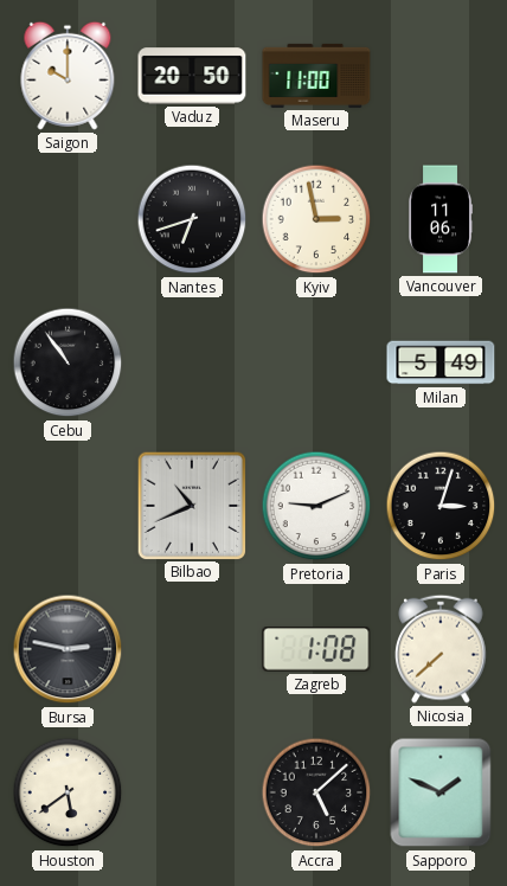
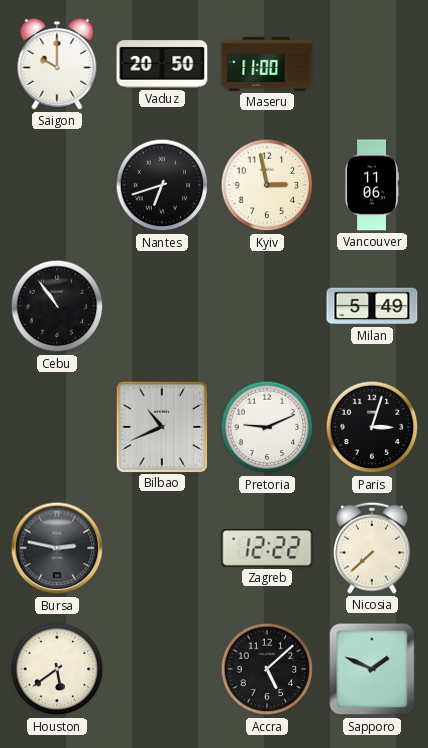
Zagreb: 1:08 -> 12:22 (267, 548)
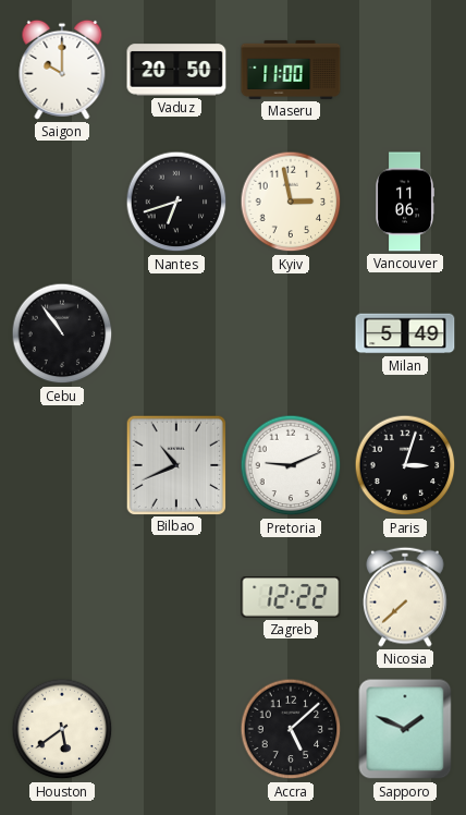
Bursa: 2:47 -> none (57, 548)
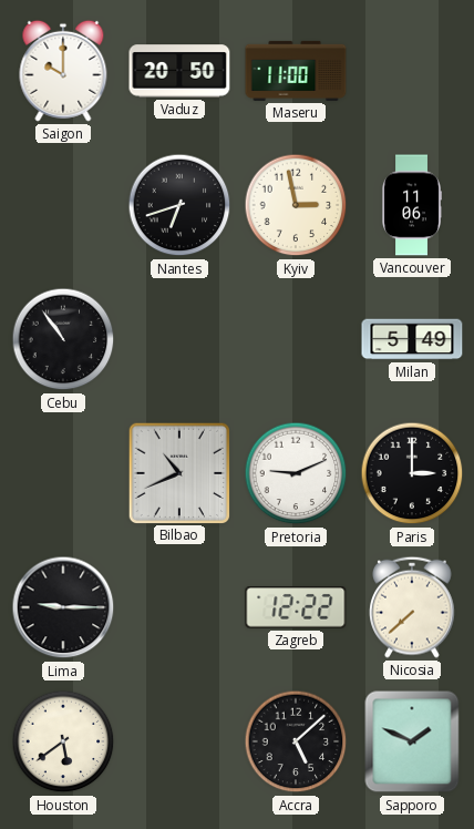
Paris: 3:03 -> 3:00 (412, 473)
Lima: none -> 9:15 (63, 607)
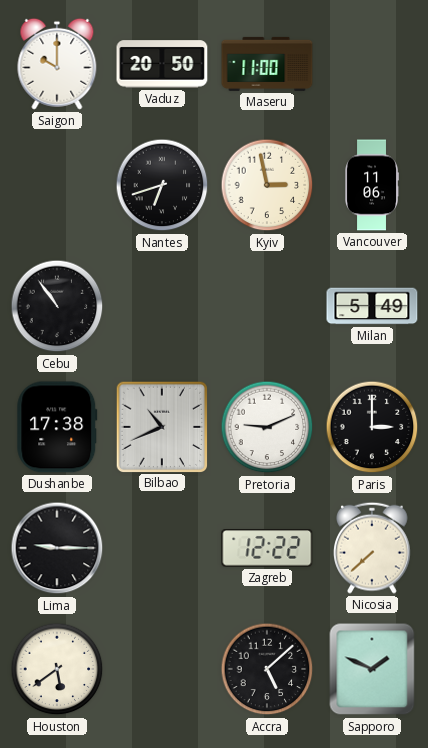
Dushanbe: none -> 17:38 (57, 427)
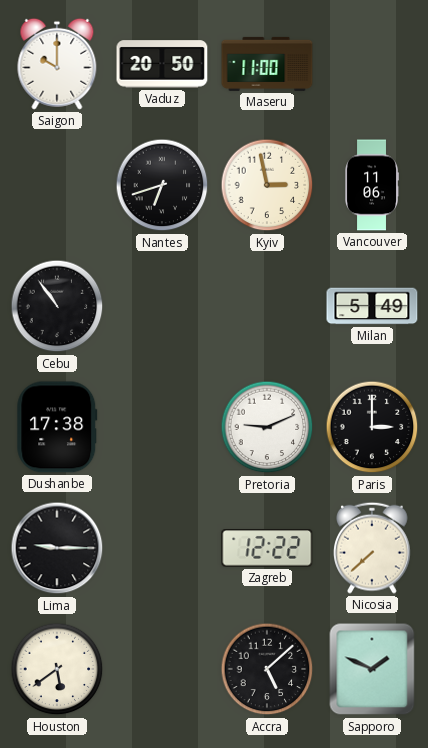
Bilbao: 10:41 -> none (161, 426)
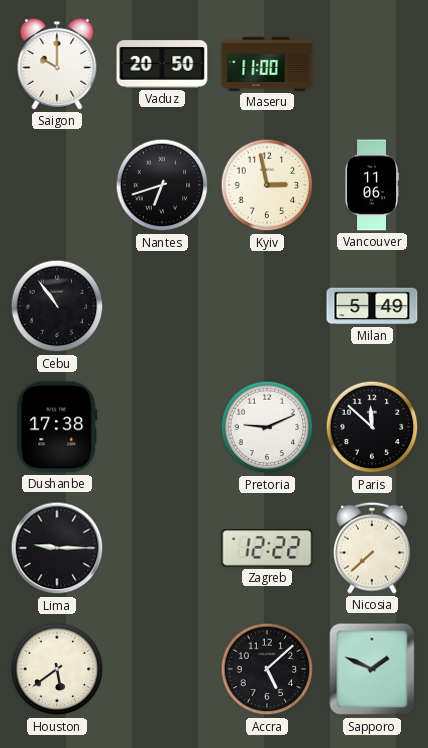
Paris: 3:00 -> 11:52 (372, 427)
